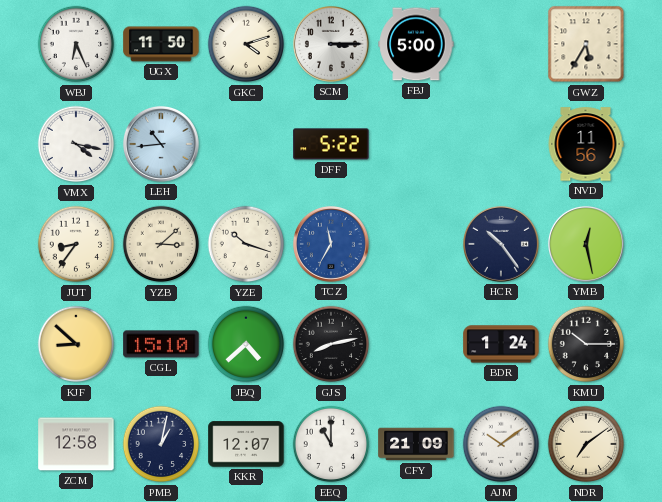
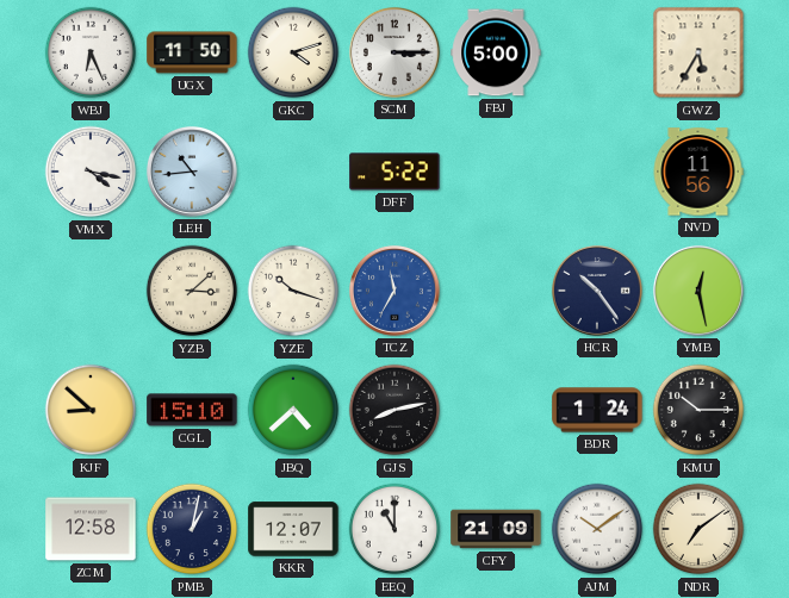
JUT: 8:36 -> none (76, 244)
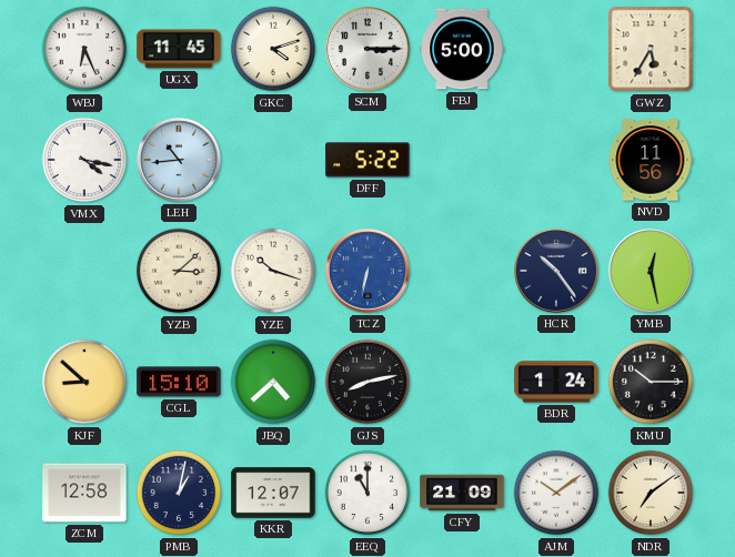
UGX: 11:50 -> 11:45 (179, 49)
TCZ: 11:35 -> 6:32 (367, 271)
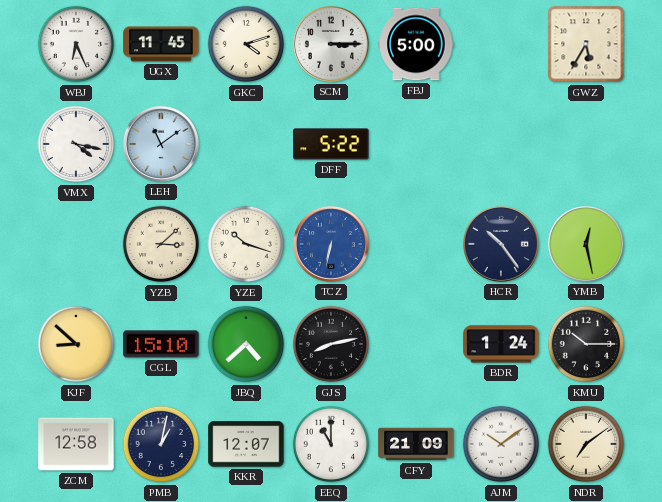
LEH: 10:44 -> 11:09 (161, 144)
NVD: 11:56 -> none (651, 160)
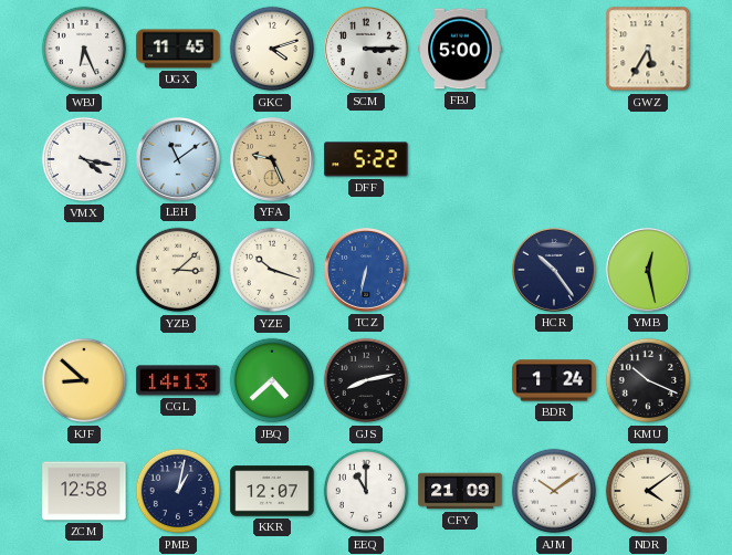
YFA: none -> 9:26 (272, 159)
CGL: 15:10 -> 14:13 (178, 380)
KMU: 10:15 -> 10:19 (648, 380)
NDR: 7:09 -> 4:09 (648, 491)
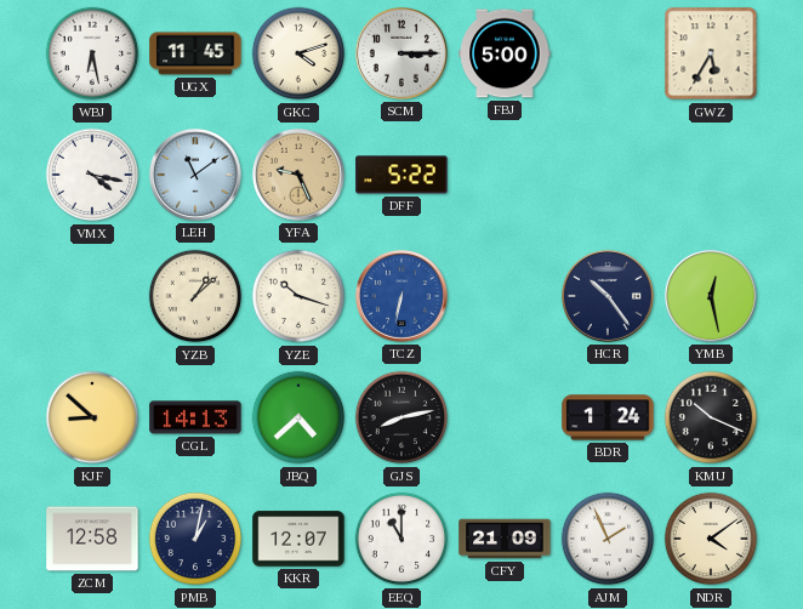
WBJ: 6:26 -> 6:28 (92, 53)
YZB: 3:08 -> 1:08 (195, 296)
AJM: 10:09 -> 1:56 (608, 539)
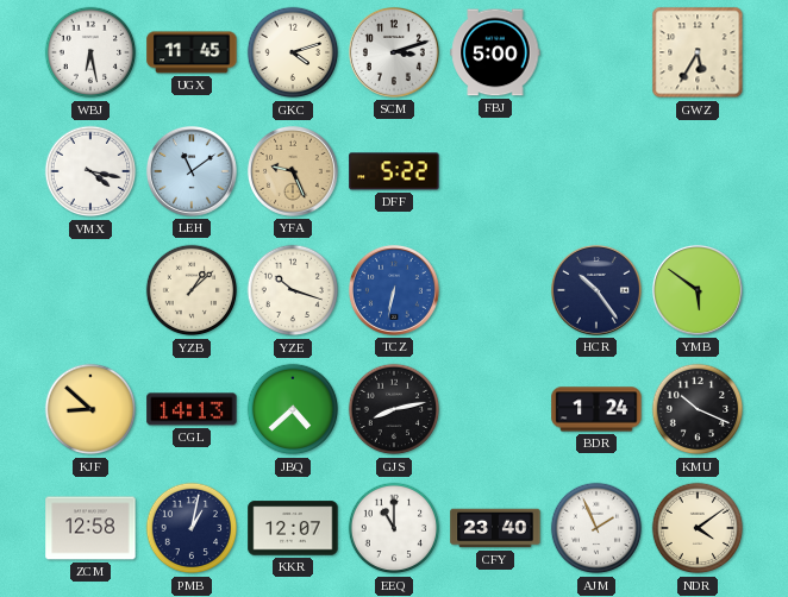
SCM: 3:15 -> 3:12 (394, 52)
YMB: 12:28 -> 5:51 (698, 290)
CFY: 21:09 -> 23:40 (495, 528)
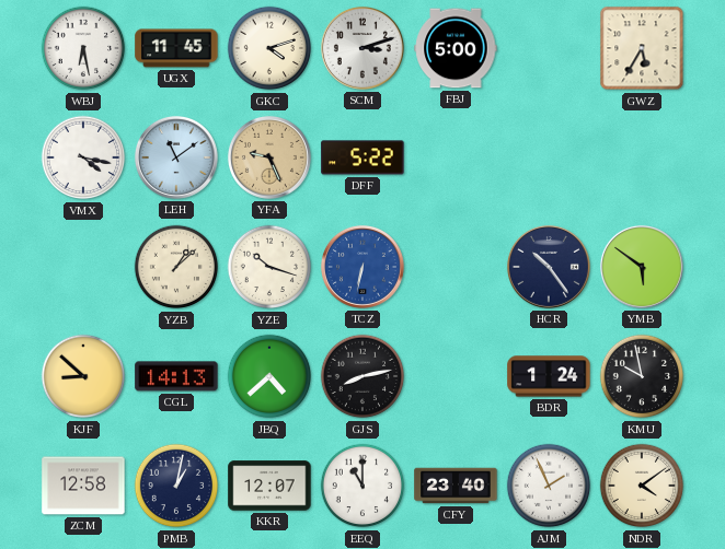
KMU: 10:19 -> 9:58 (642, 376)
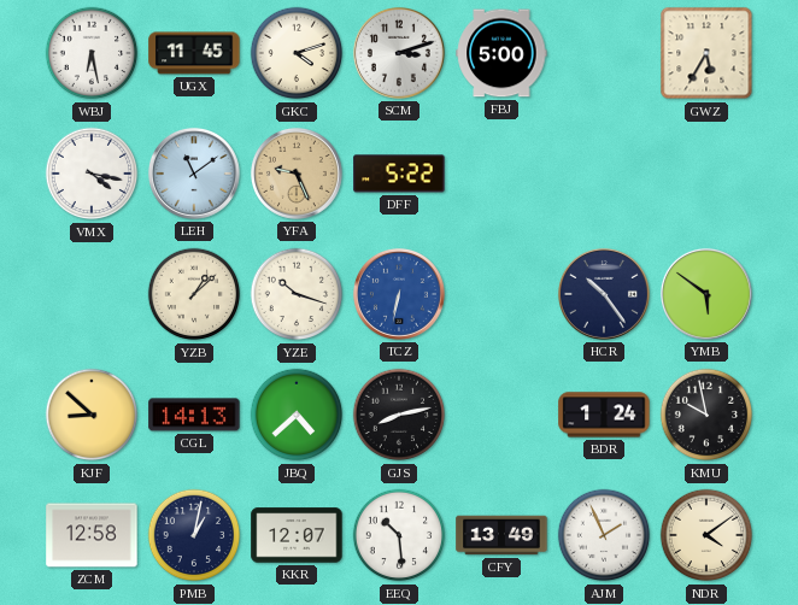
EEQ: 11:00 -> 10:29 (399, 535)
CFY: 23:40 -> 13:49 (501, 535)
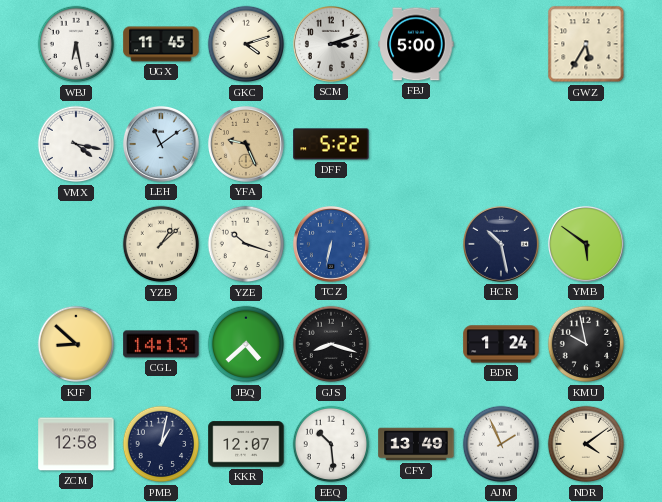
HCR: 10:24 -> 10:28 (501, 244)
GJS: 8:13 -> 8:18 (331, 344)
